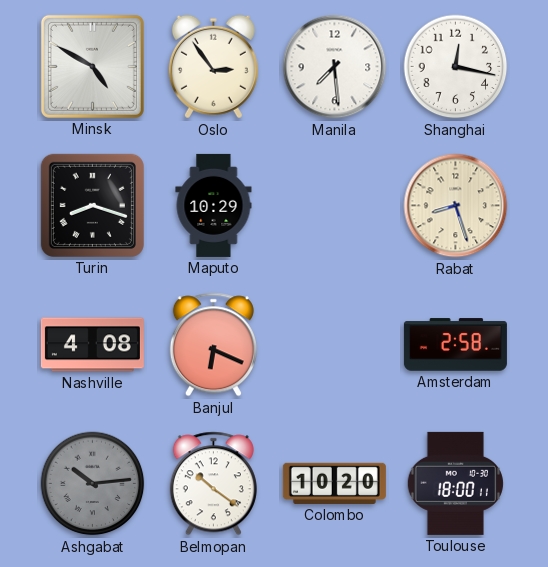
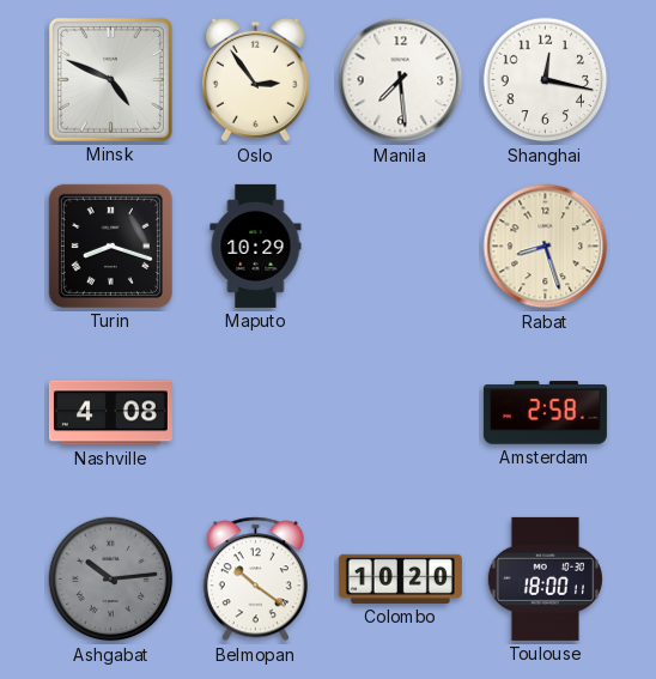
Minsk: 4:50 -> 4:49 (110, 79)
Banjul: 6:19 -> none (213, 345)
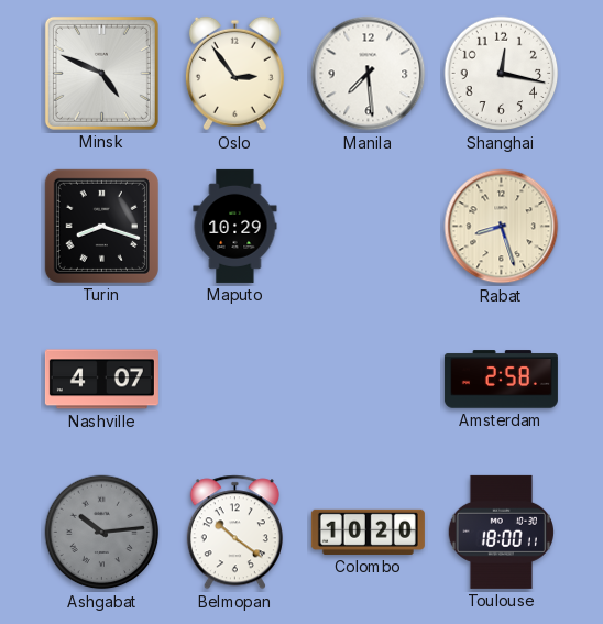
Nashville: 4:08 -> 4:07 (101, 380)
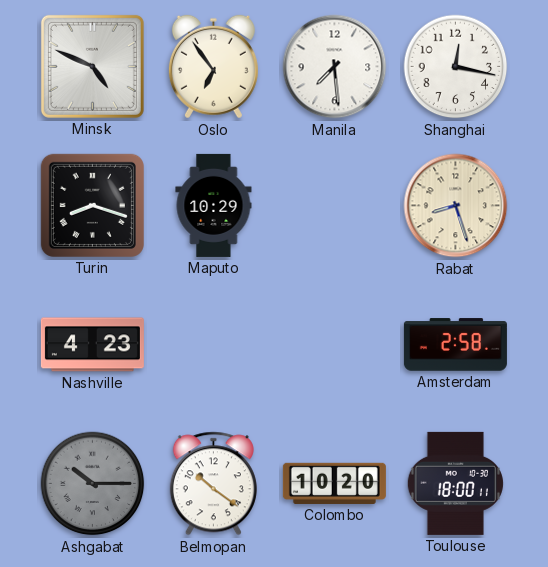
Oslo: 2:54 -> 6:54 (213, 67)
Nashville: 4:07 -> 4:23 (92, 345)
Ashgabat: 10:14 -> 10:15 (93, 484)
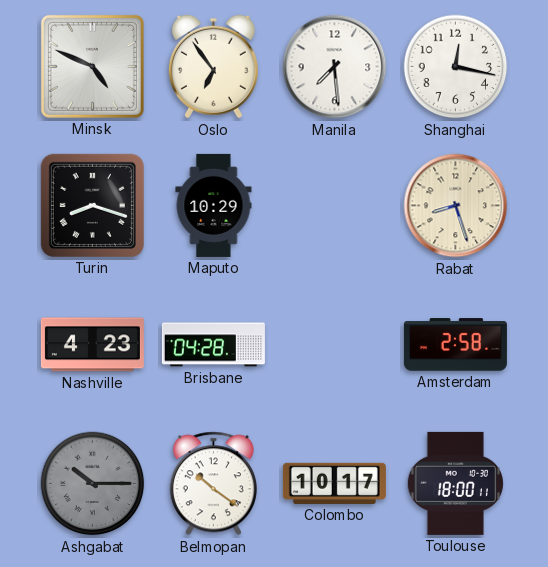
Brisbane: none -> 04:28 (213, 345)
Colombo: 10:20 -> 10:17 (334, 483)
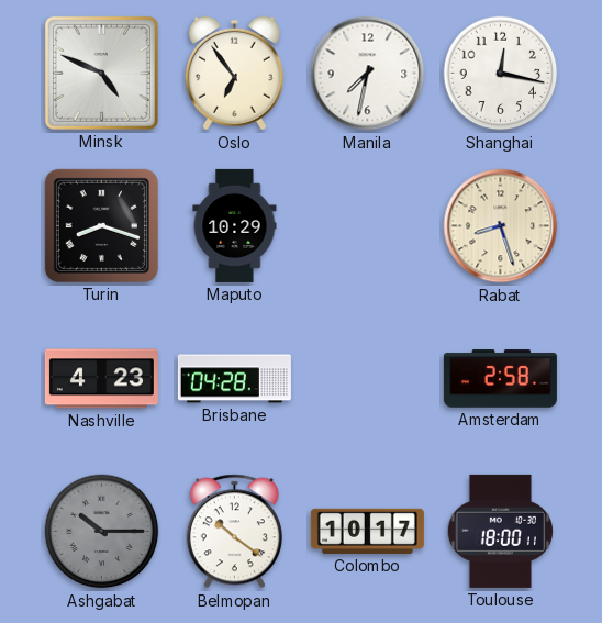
Manila: 7:29 -> 7:32 (368, 74)
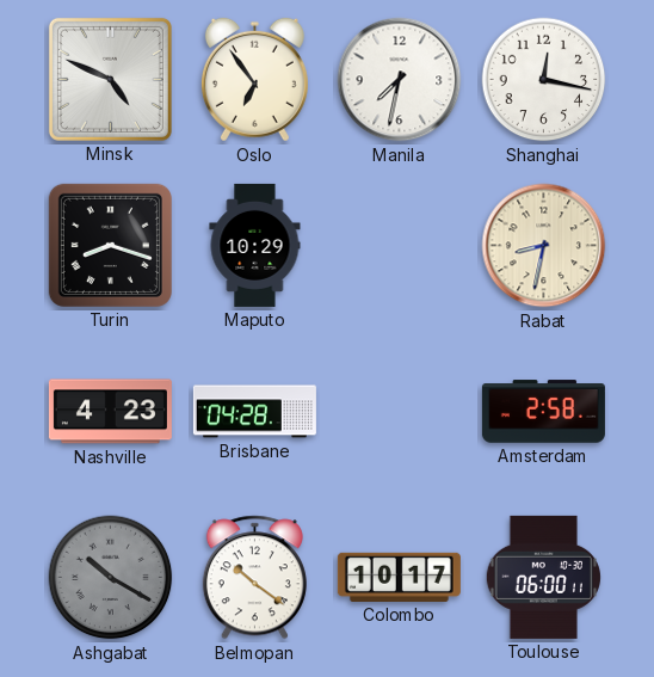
Rabat: 8:27 -> 8:32 (544, 246)
Ashgabat: 10:15 -> 10:20 (111, 578)
Toulouse: 18:00 -> 06:00 (543, 577)
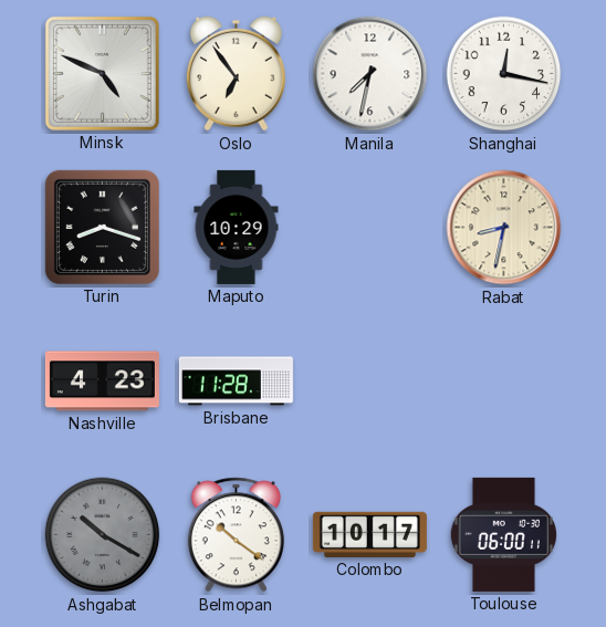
Brisbane: 04:28 -> 11:28 (236, 382)
Amsterdam: 2:58 -> none (543, 412)
